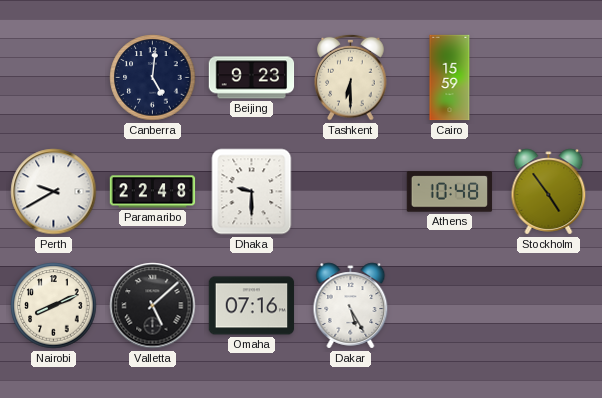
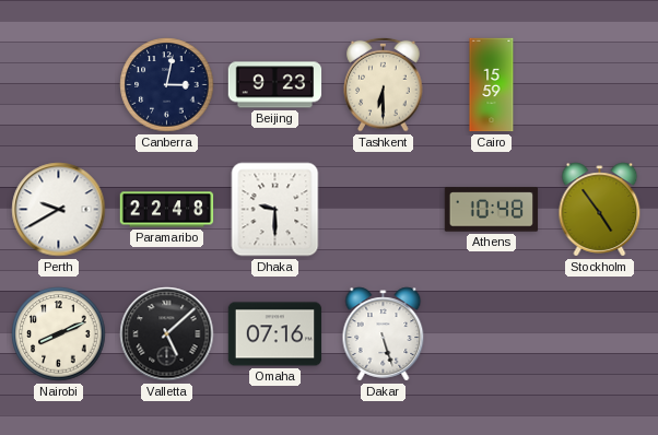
Canberra: 5:01 -> 3:02 (167, 85)
Dakar: 5:25 -> 5:27 (384, 334)
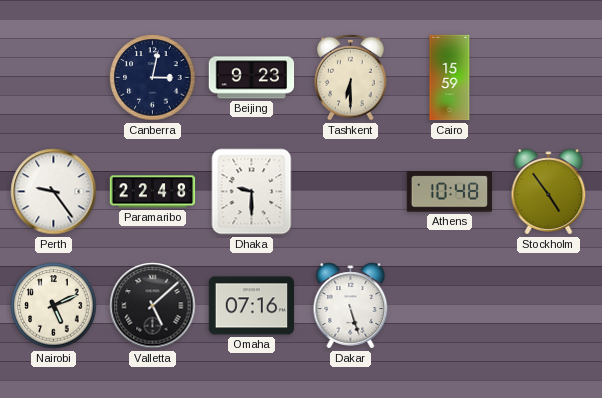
Perth: 9:40 -> 9:24 (54, 192)
Nairobi: 8:11 -> 5:11 (54, 306)
